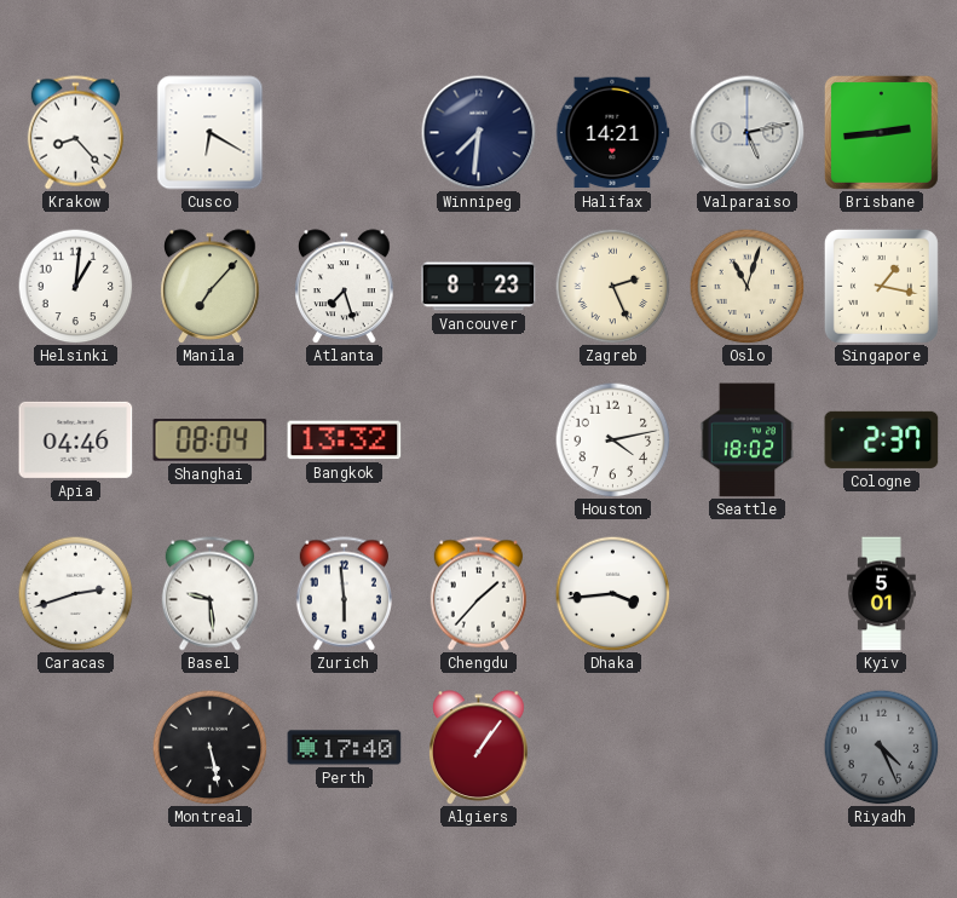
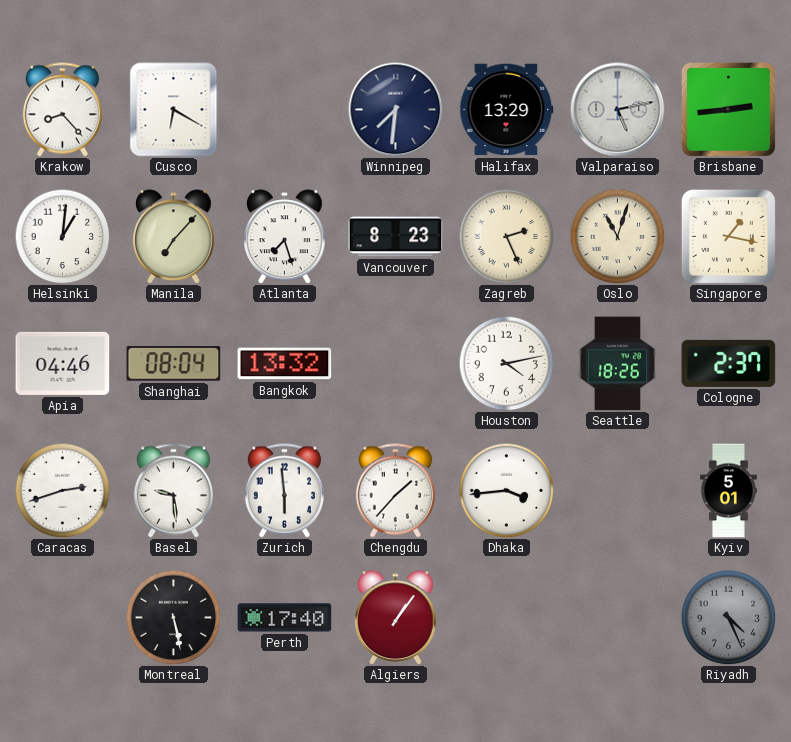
Halifax: 14:21 -> 13:29 (507, 110)
Seattle: 18:02 -> 18:26 (618, 364)
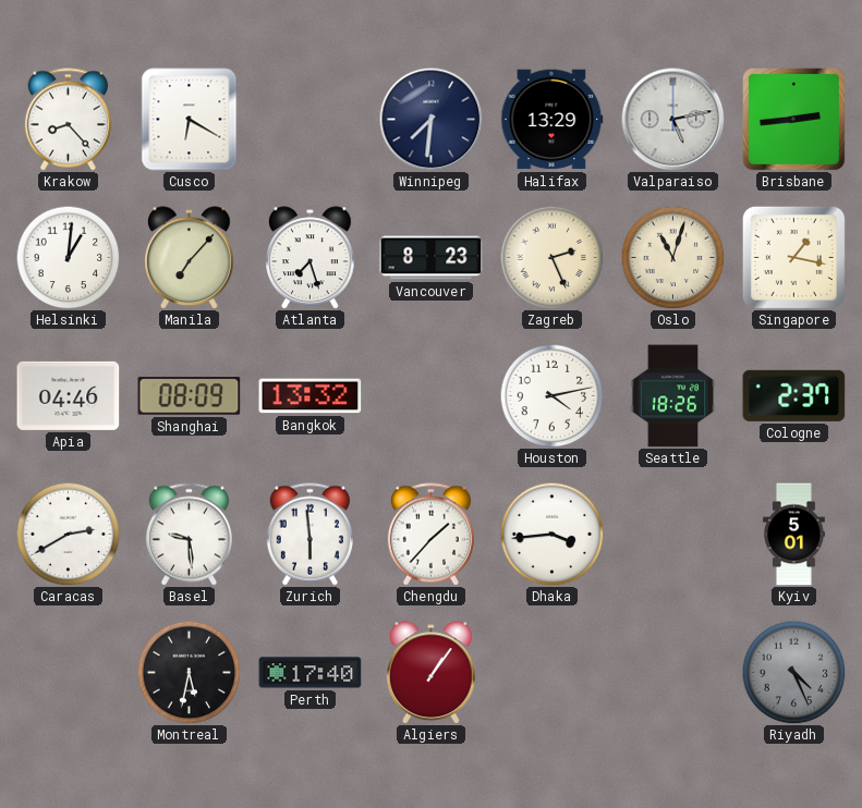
Shanghai: 08:04 -> 08:09 (190, 396)
Caracas: 2:42 -> 2:40 (68, 534)
Montreal: 5:28 -> 5:32 (189, 672)
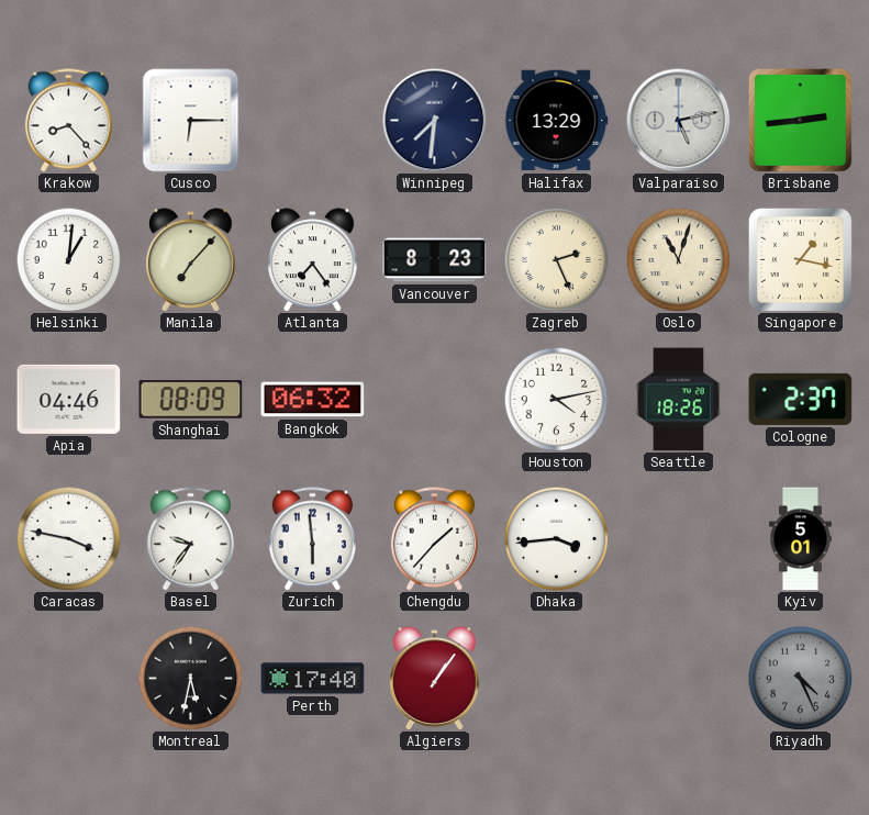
Cusco: 6:20 -> 6:15 (191, 121)
Atlanta: 7:27 -> 7:24 (313, 259)
Bangkok: 13:32 -> 06:32 (313, 400)
Caracas: 2:40 -> 3:47 (68, 538)
Basel: 9:29 -> 9:36 (190, 539)
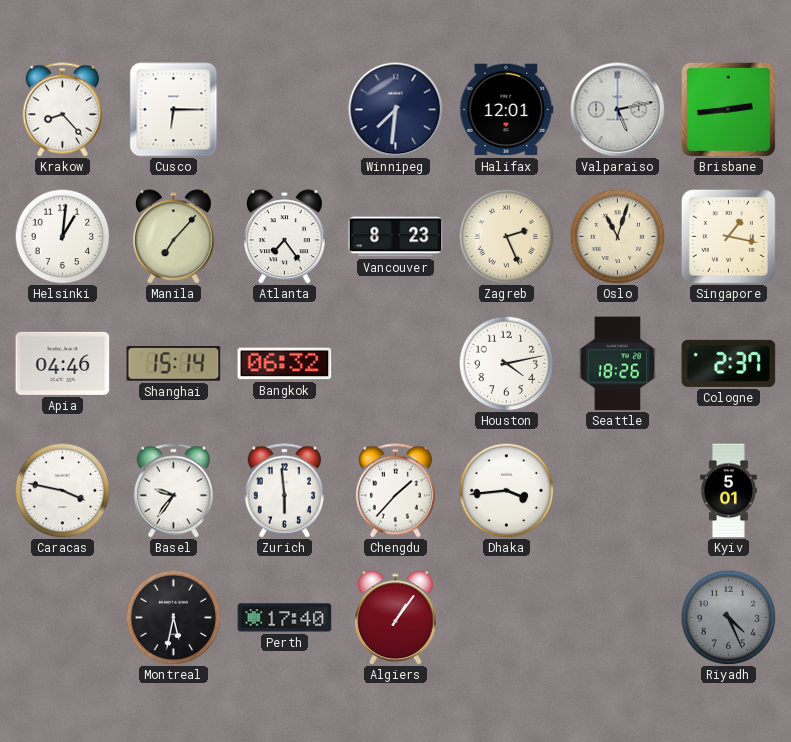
Halifax: 13:29 -> 12:01 (507, 110)
Shanghai: 08:09 -> 15:14 (174, 364)
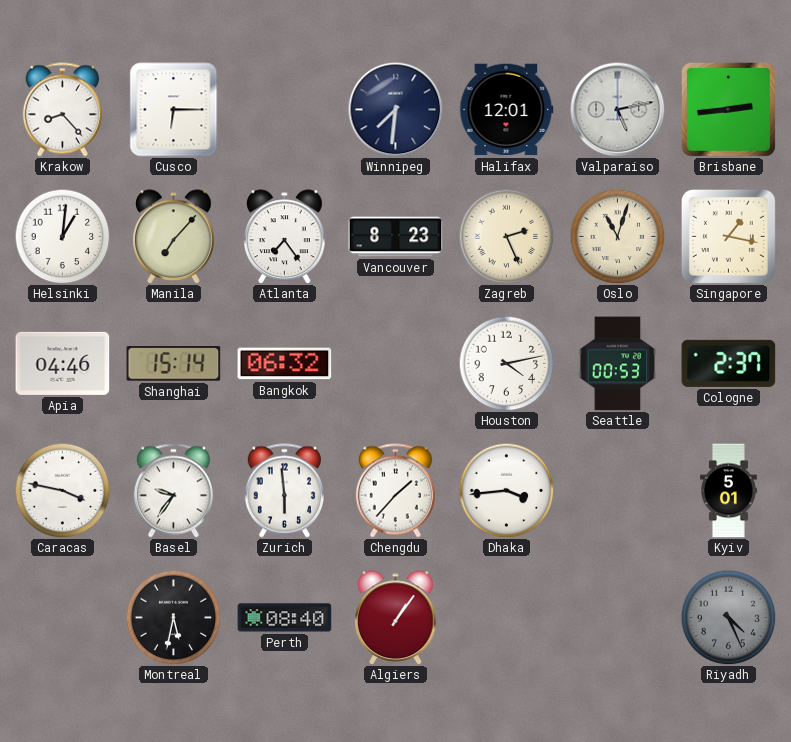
Seattle: 18:26 -> 00:53 (618, 364)
Perth: 17:40 -> 08:40 (285, 618)
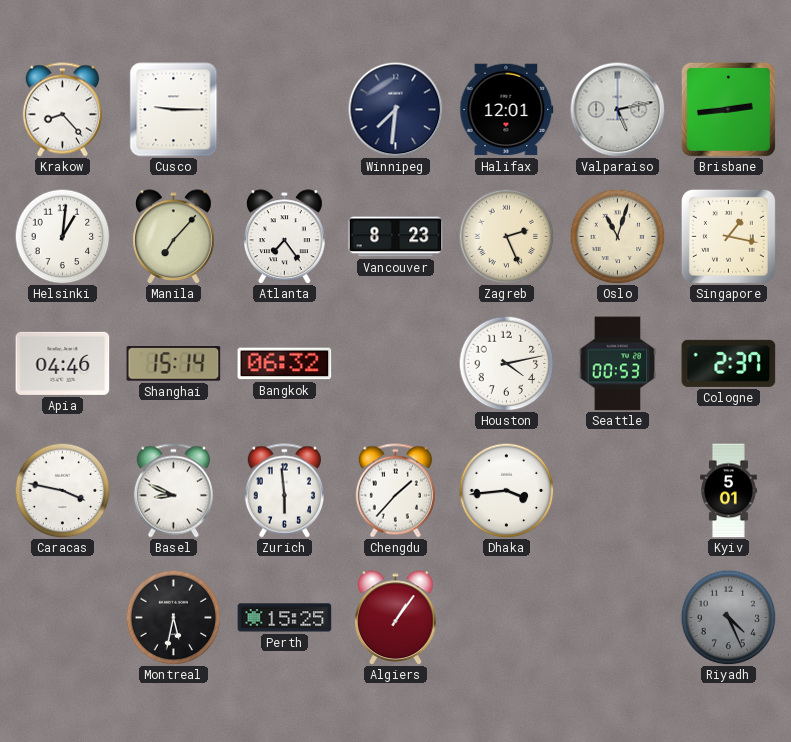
Cusco: 6:15 -> 9:15 (174, 110)
Basel: 9:36 -> 8:49 (173, 491)
Perth: 08:40 -> 15:25 (285, 618)
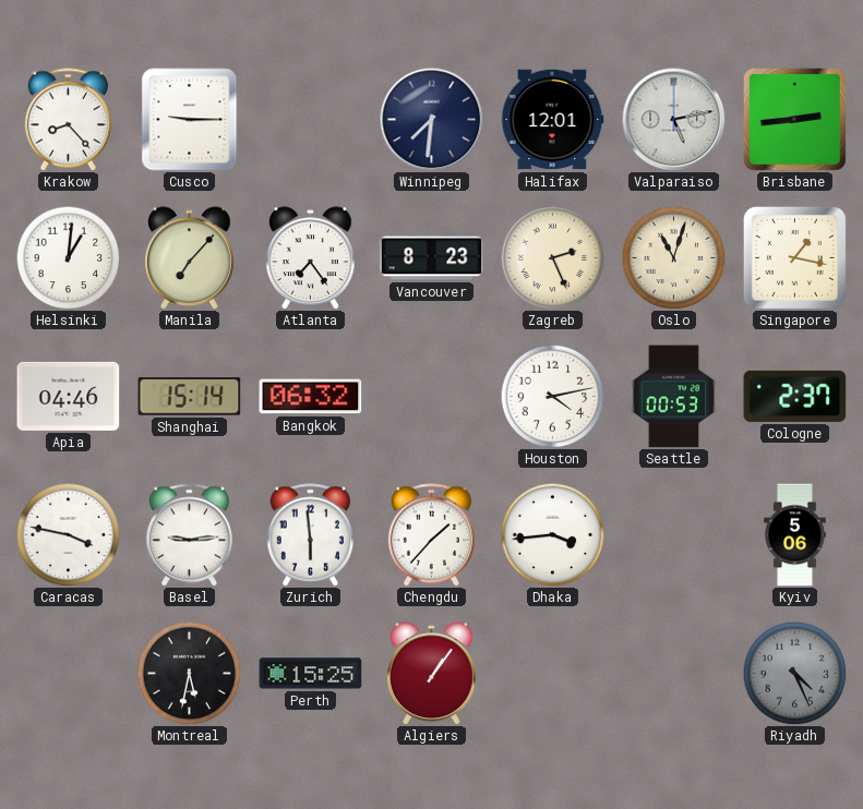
Basel: 8:49 -> 9:14 (189, 535)
Kyiv: 5:01 -> 5:06 (795, 535)
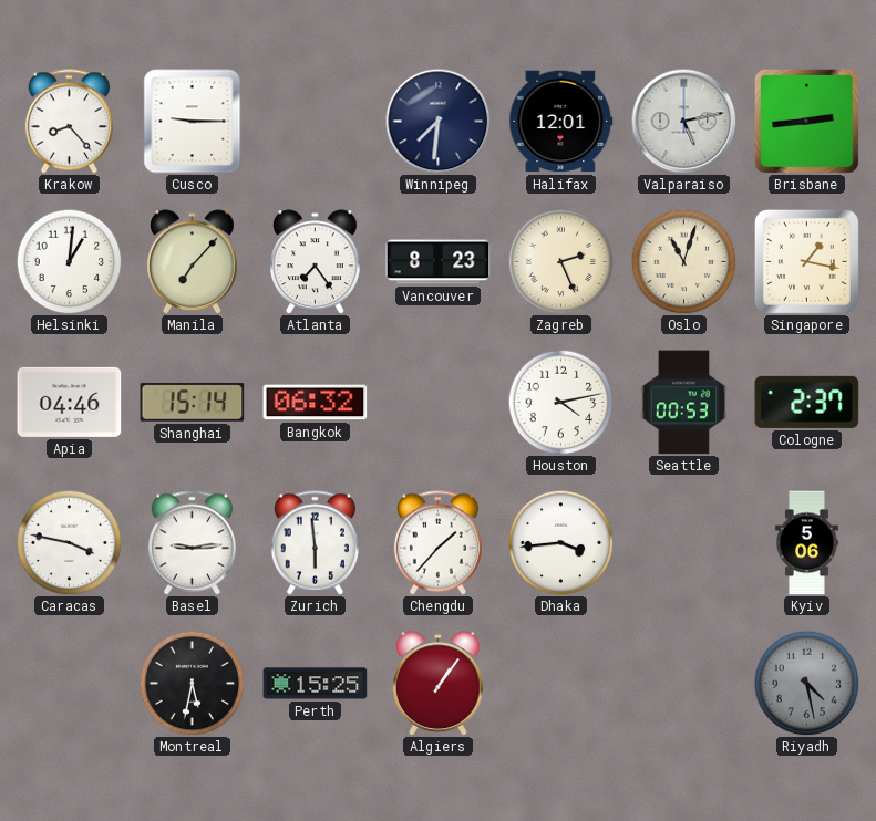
Riyadh: 4:26 -> 4:28 (806, 683)
